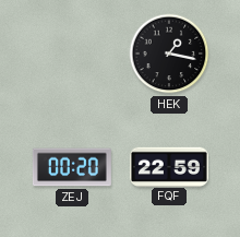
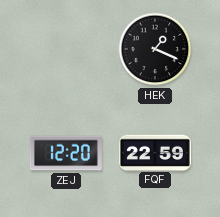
HEK: 1:17 -> 1:19 (155, 49)
ZEJ: 00:20 -> 12:20 (66, 153)
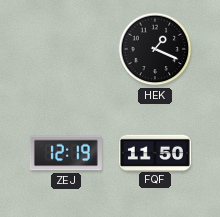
ZEJ: 12:20 -> 12:19 (66, 153)
FQF: 22:59 -> 11:50 (155, 152)
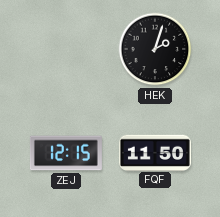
HEK: 1:19 -> 2:03 (155, 49)
ZEJ: 12:19 -> 12:15 (66, 153)
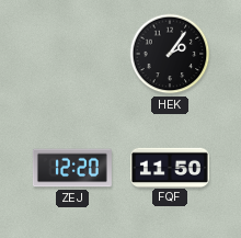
HEK: 2:03 -> 2:06 (170, 54)
ZEJ: 12:15 -> 12:20 (72, 168)
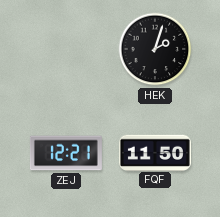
HEK: 2:06 -> 2:03 (155, 49)
ZEJ: 12:20 -> 12:21 (66, 153)
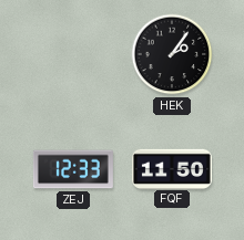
HEK: 2:03 -> 2:06 (172, 54)
ZEJ: 12:21 -> 12:33 (73, 169)
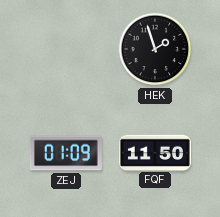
HEK: 2:06 -> 1:57 (155, 49)
ZEJ: 12:33 -> 01:09 (66, 153)
